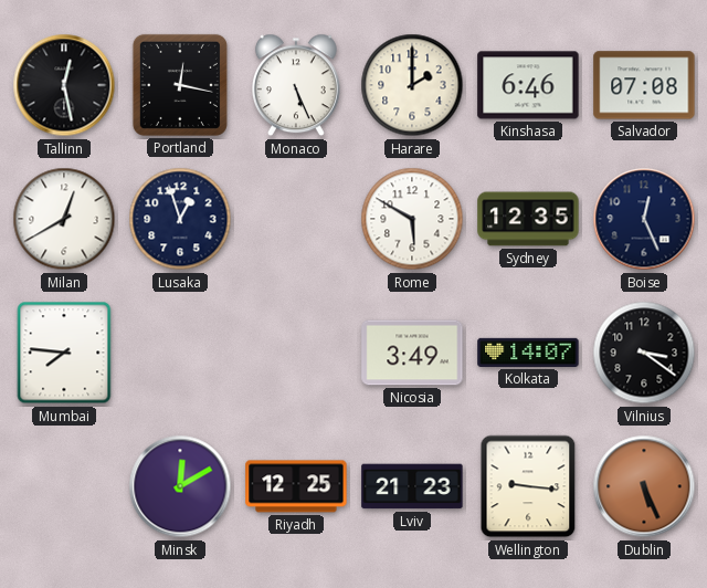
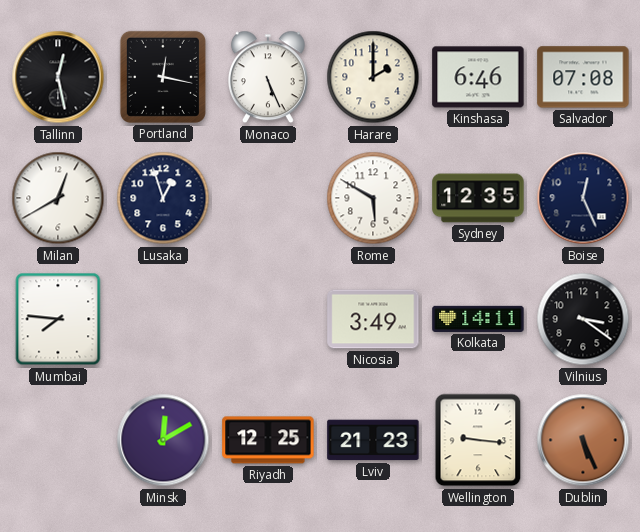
Kolkata: 14:07 -> 14:11 (478, 319)
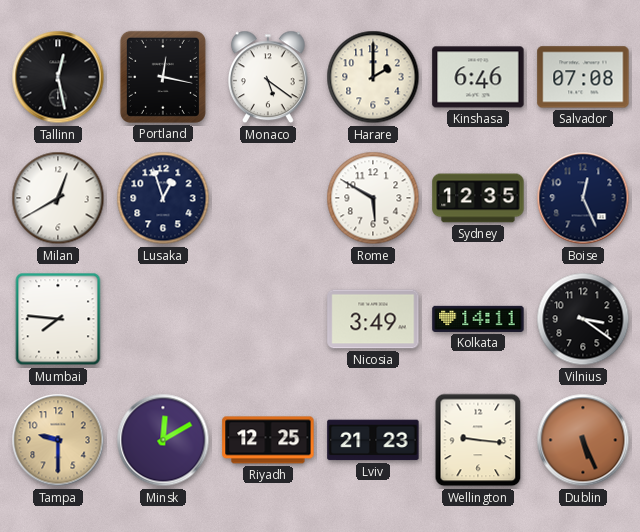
Monaco: 5:26 -> 5:21 (268, 77)
Tampa: none -> 9:30 (58, 440)
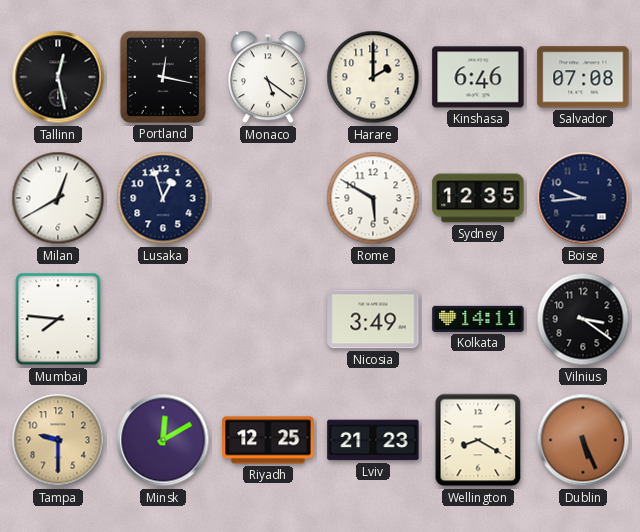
Boise: 12:26 -> 9:44 (583, 198)
Wellington: 9:16 -> 8:20 (478, 440)
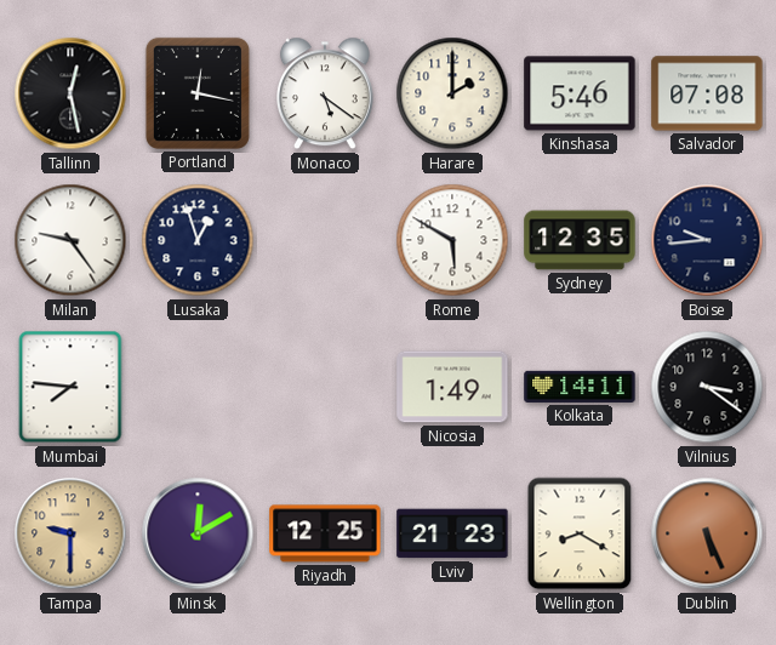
Kinshasa: 6:46 -> 5:46 (580, 93)
Milan: 12:40 -> 9:24 (70, 240)
Nicosia: 3:49 -> 1:49 (452, 387)
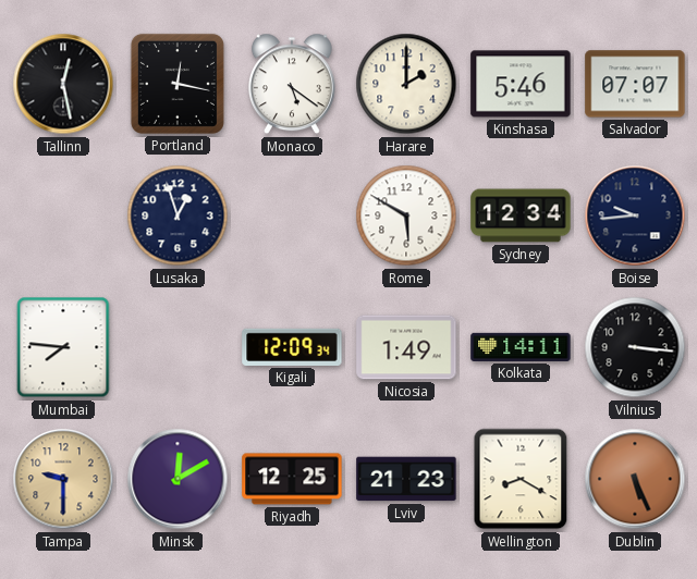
Salvador: 07:08 -> 07:07 (635, 84)
Milan: 9:24 -> none (70, 240)
Sydney: 12:35 -> 12:34 (521, 215)
Kigali: none -> 12:09 (292, 347)
Vilnius: 3:21 -> 3:16 (635, 347)
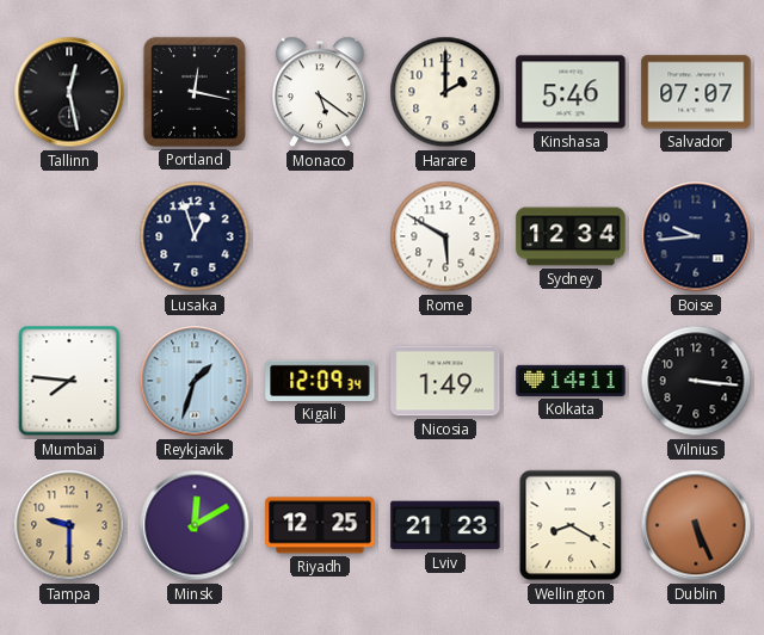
Reykjavik: none -> 1:33 (195, 381)
